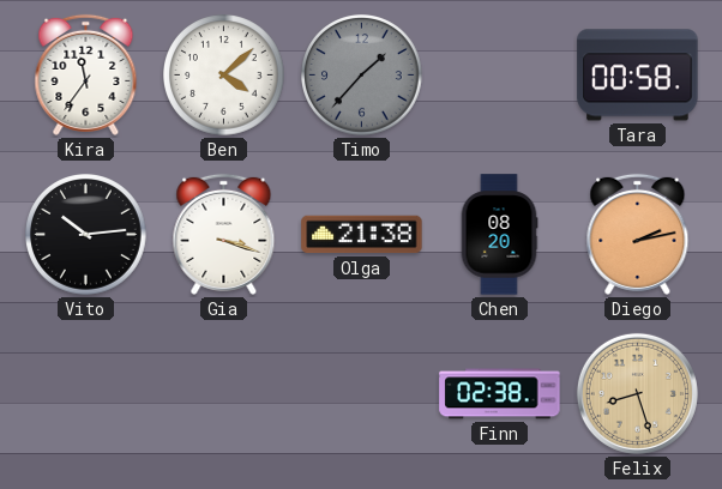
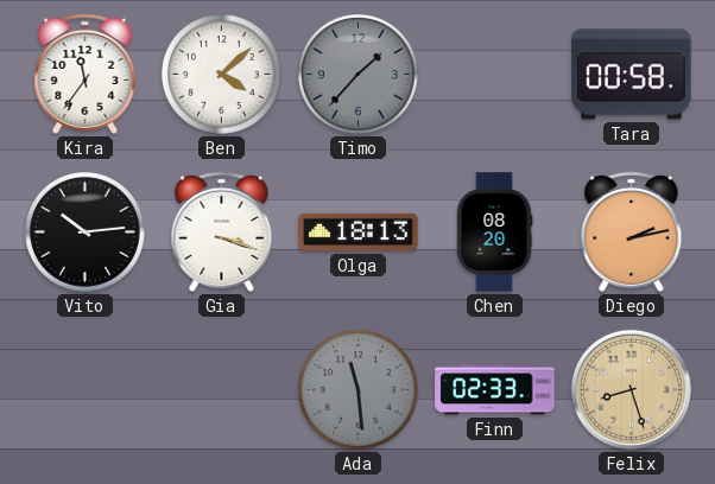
Olga: 21:38 -> 18:13 (359, 233)
Ada: none -> 11:29 (359, 390)
Finn: 02:38 -> 02:33 (495, 390)
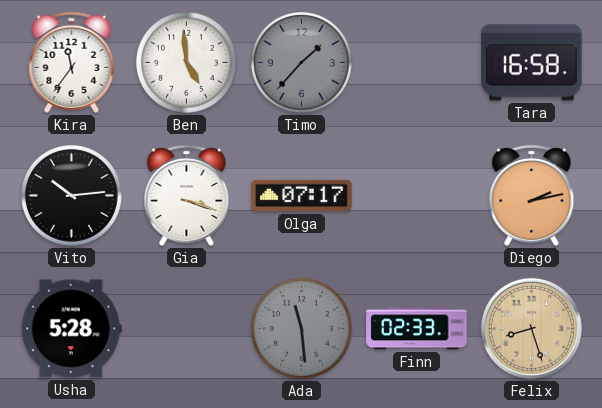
Ben: 4:08 -> 4:59 (187, 63)
Tara: 00:58 -> 16:58 (532, 63)
Olga: 18:13 -> 07:17 (302, 196)
Chen: 08:20 -> none (494, 233)
Usha: none -> 5:28 (71, 329)
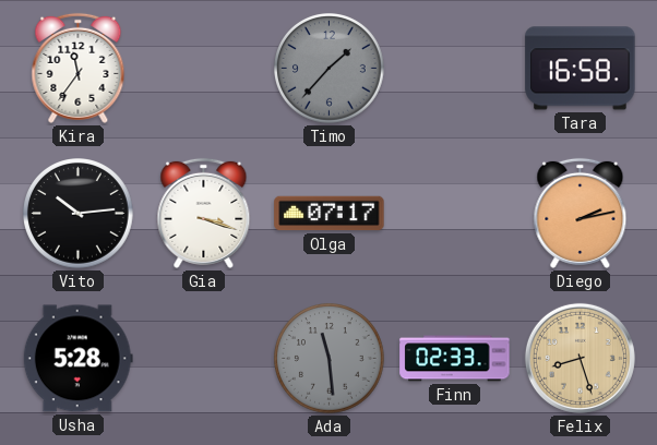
Ben: 4:59 -> none (187, 63)
